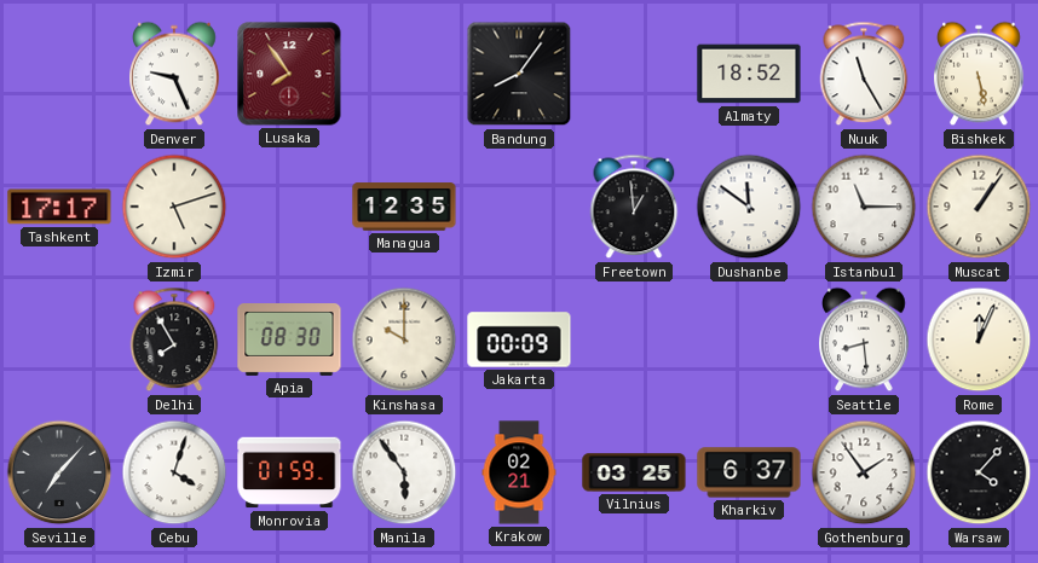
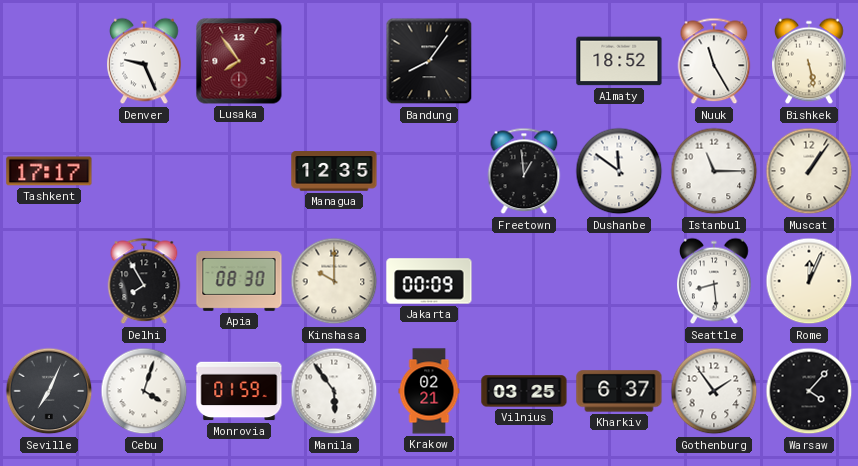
Izmir: 5:12 -> none (174, 207)
Seville: 7:07 -> 7:04 (49, 391)
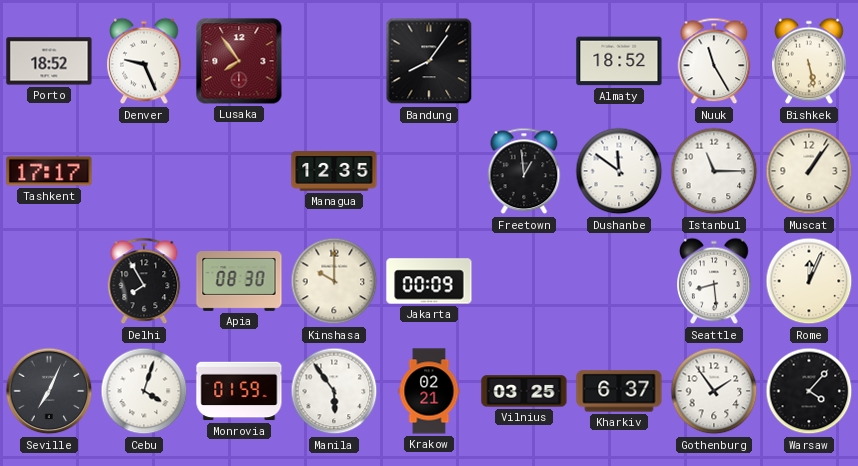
Porto: none -> 18:52 (49, 61)
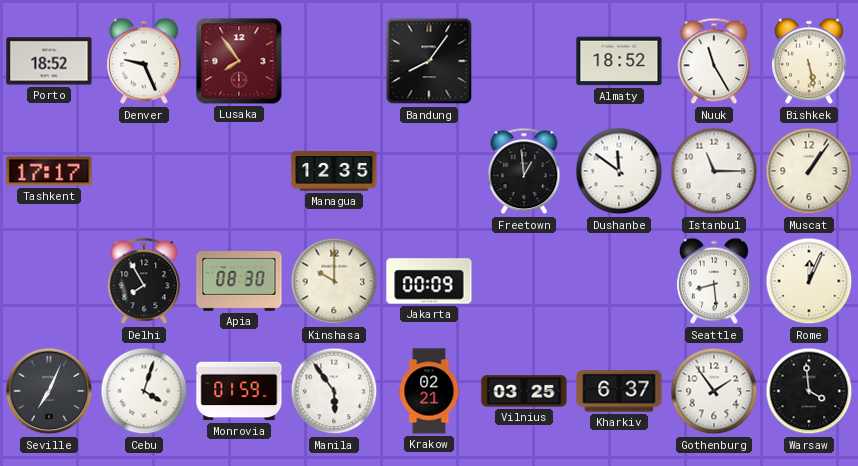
Warsaw: 4:07 -> 3:59 (809, 391)
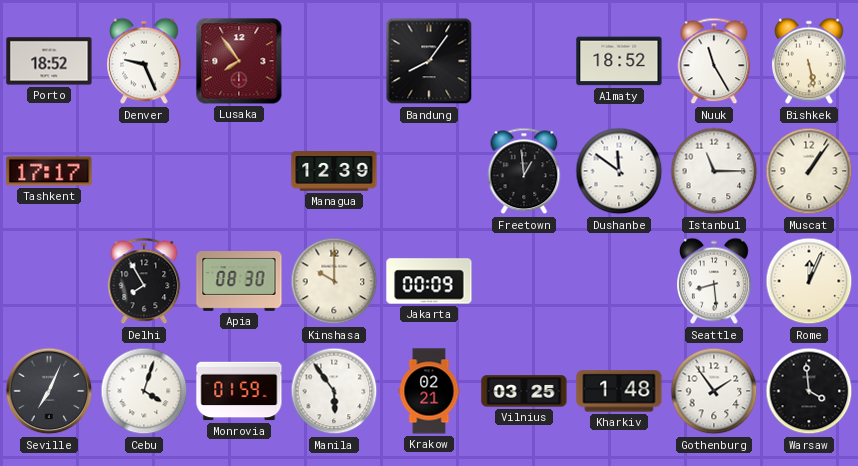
Managua: 12:35 -> 12:39 (334, 171)
Kharkiv: 6:37 -> 1:48 (619, 391)
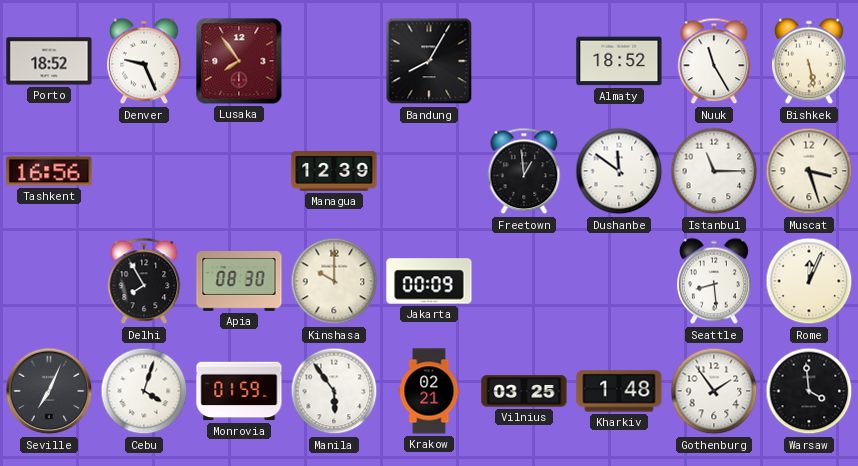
Bandung: 8:06 -> 8:05 (429, 61)
Tashkent: 17:17 -> 16:56 (49, 171)
Muscat: 1:06 -> 3:27 (809, 171)
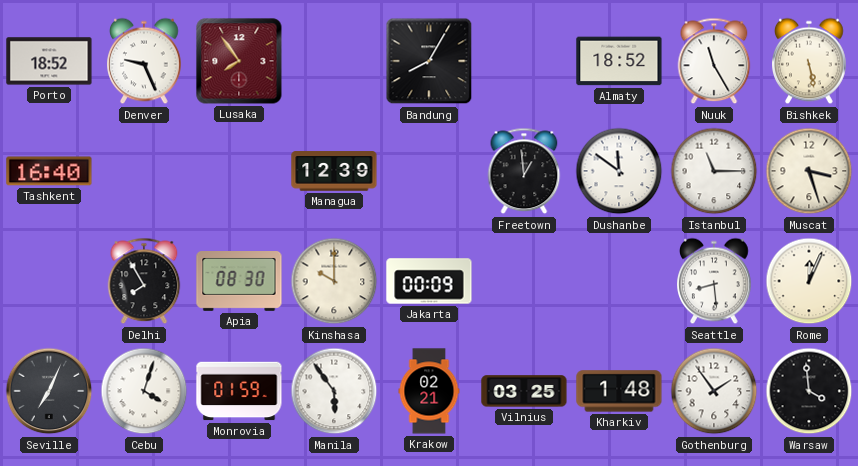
Tashkent: 16:56 -> 16:40 (49, 171)
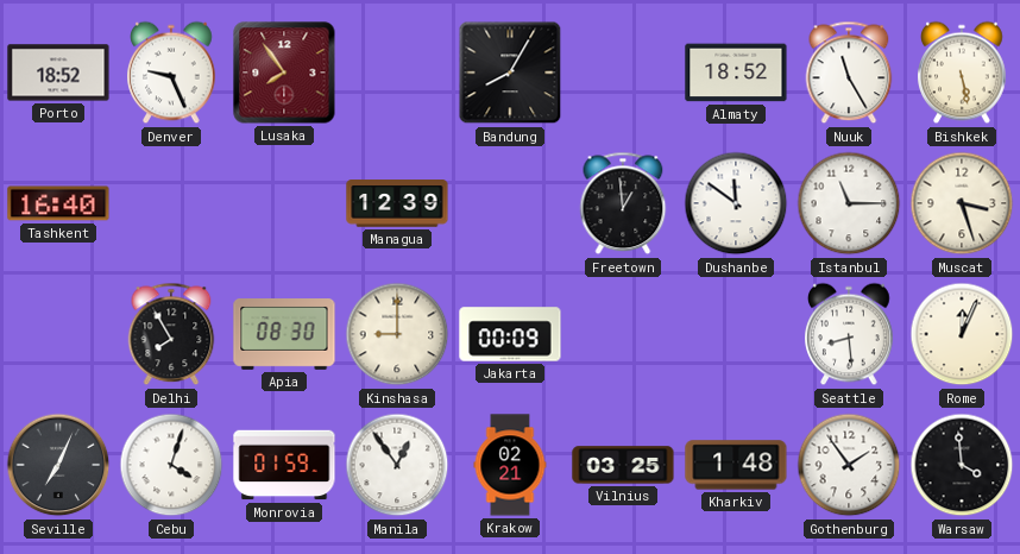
Kinshasa: 10:00 -> 9:00 (397, 334)
Manila: 5:54 -> 12:54 (397, 465)
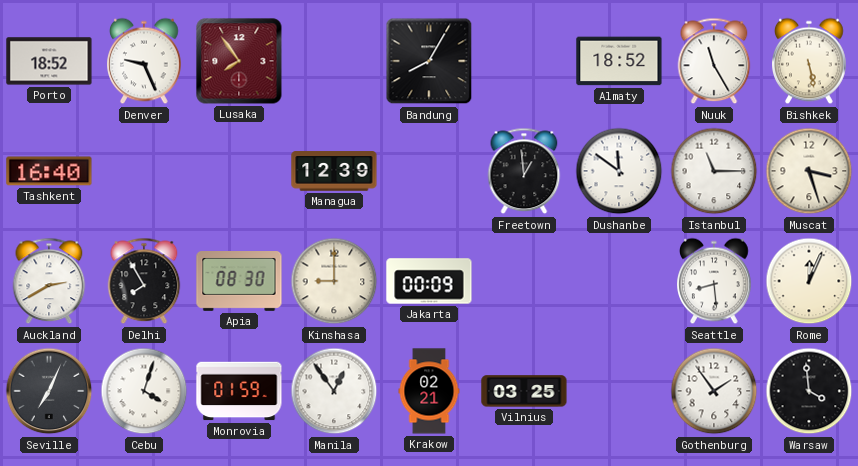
Auckland: none -> 2:40 (49, 281)
Kharkiv: 1:48 -> none (736, 465)
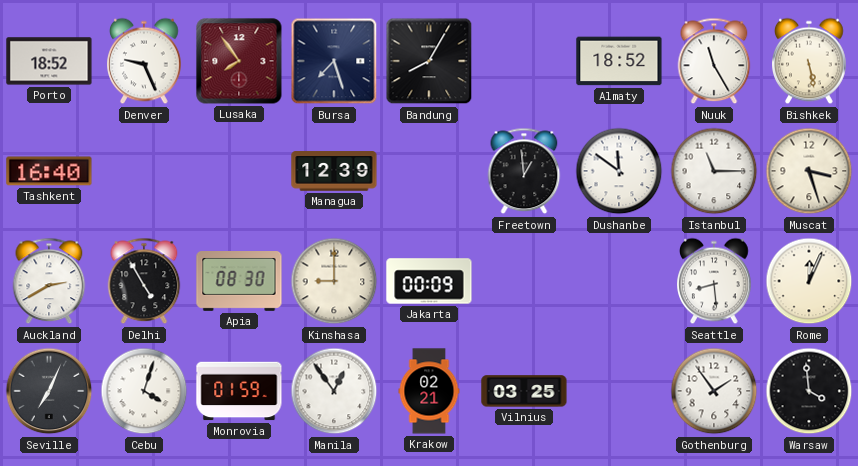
Bursa: none -> 7:27 (334, 61)
Delhi: 7:55 -> 4:55 (144, 281)
